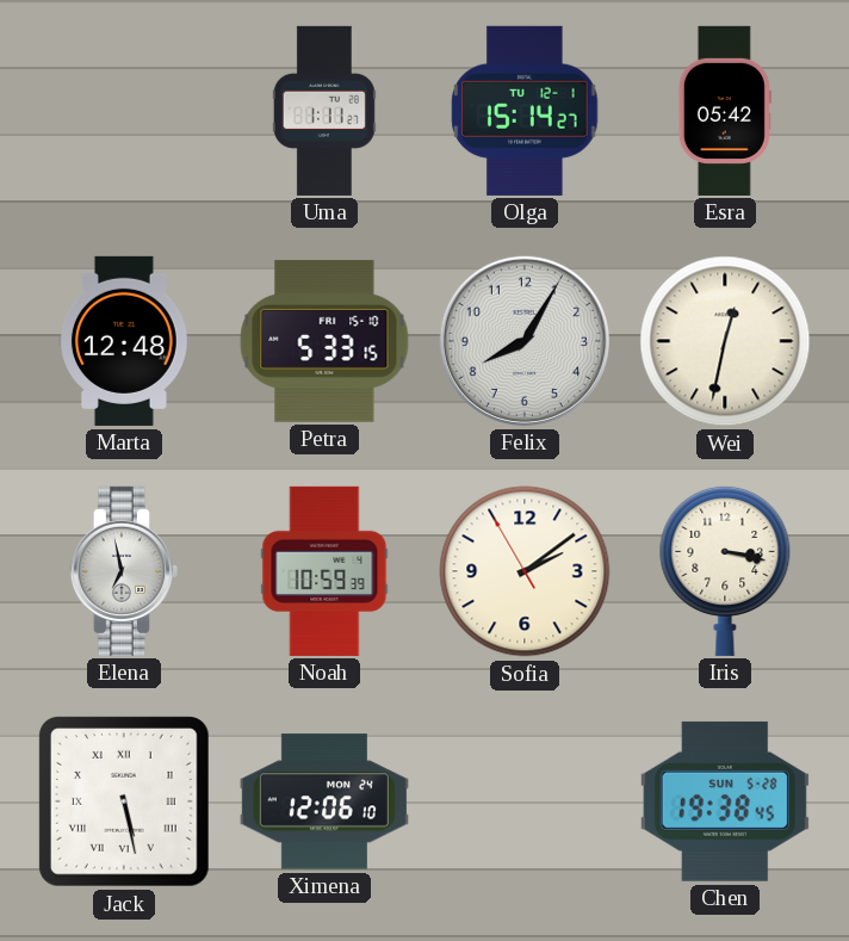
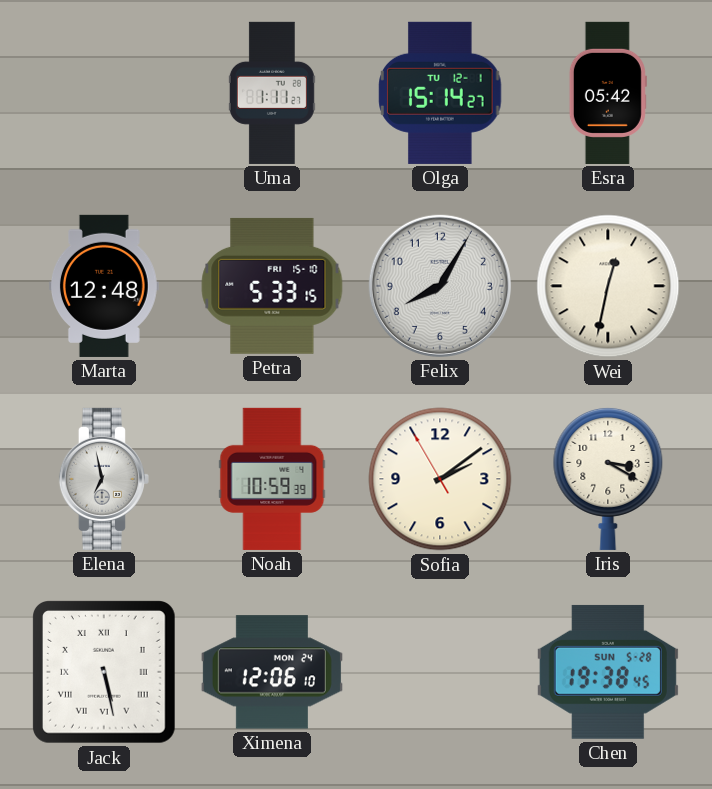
Iris: 3:17 -> 3:20 (608, 478)
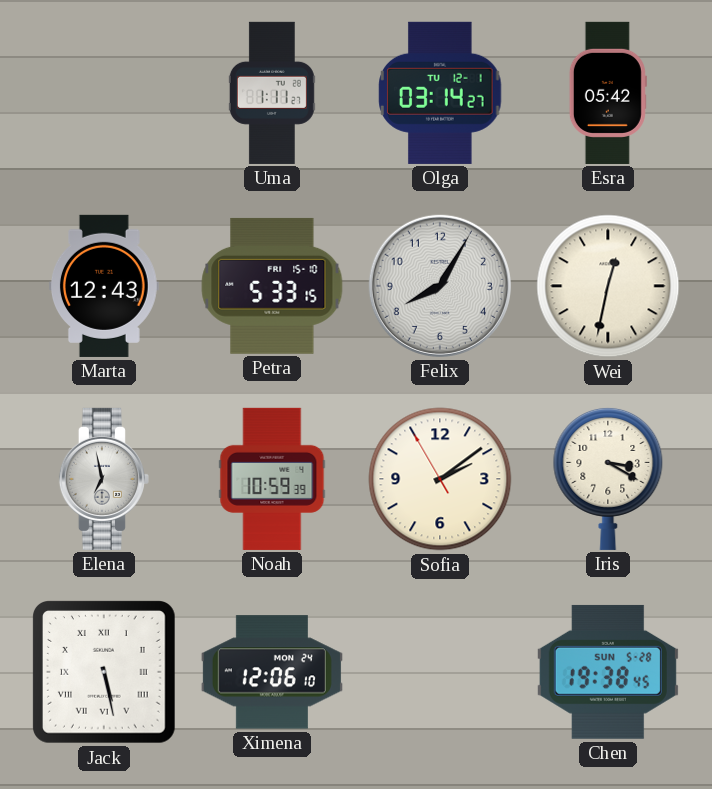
Olga: 15:14 -> 03:14 (440, 93)
Marta: 12:48 -> 12:43 (104, 286)
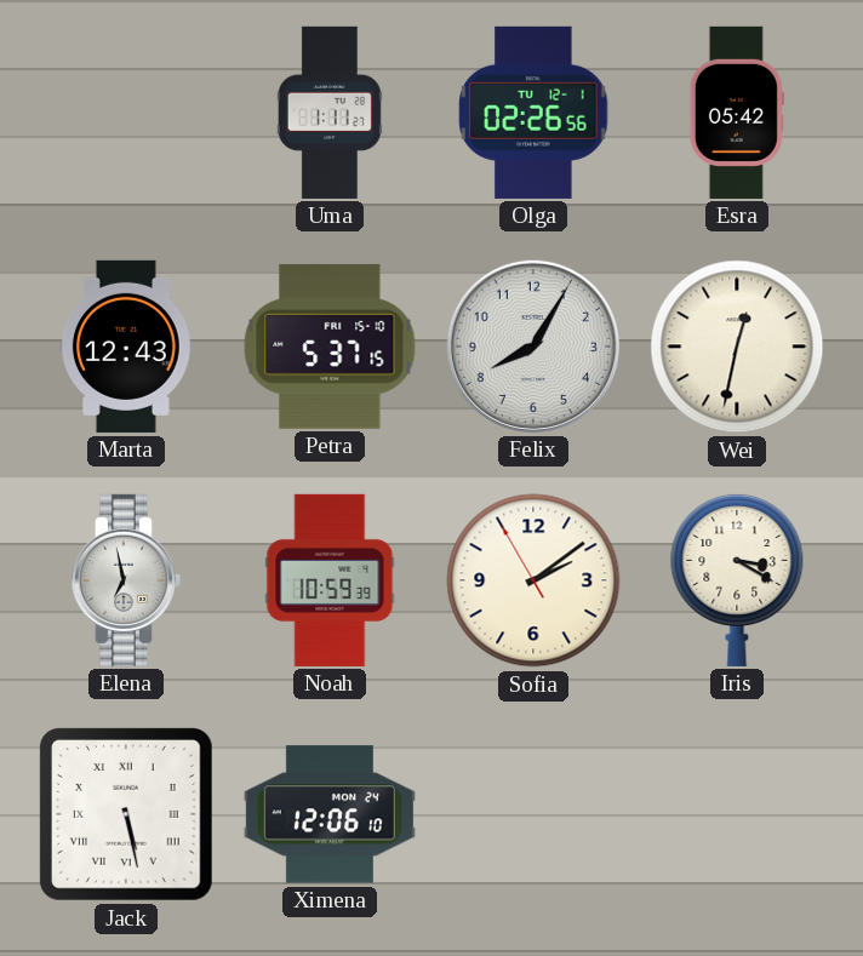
Olga: 03:14 -> 02:26 (533, 113)
Petra: 5:33 -> 5:37 (330, 347)
Chen: 19:38 -> none (608, 672)
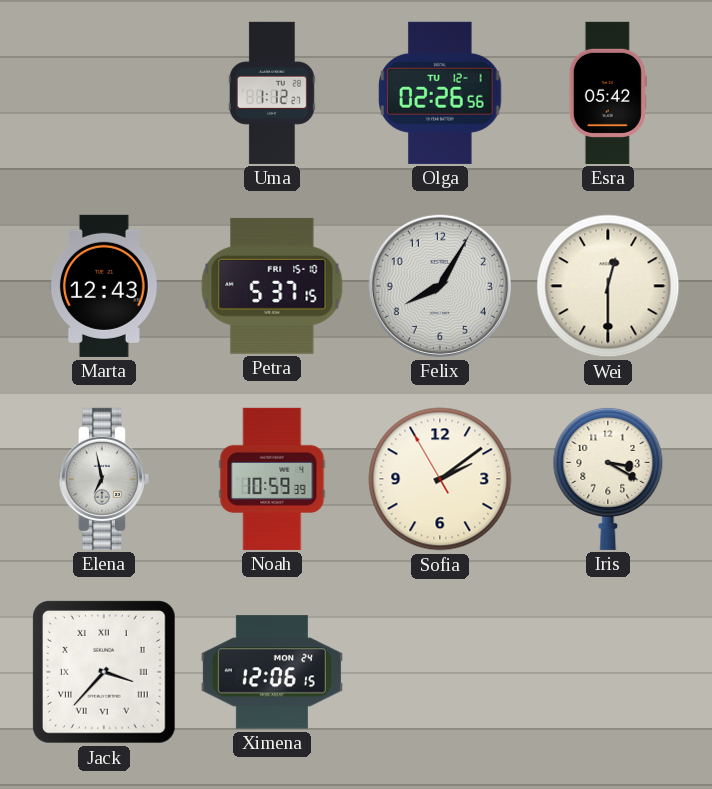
Uma: 1:11 -> 1:12 (272, 93)
Wei: 12:32 -> 12:30 (608, 286)
Jack: 5:28 -> 3:37 (105, 673)
Ximena: 12:06:10 -> 12:06:15 (272, 672)
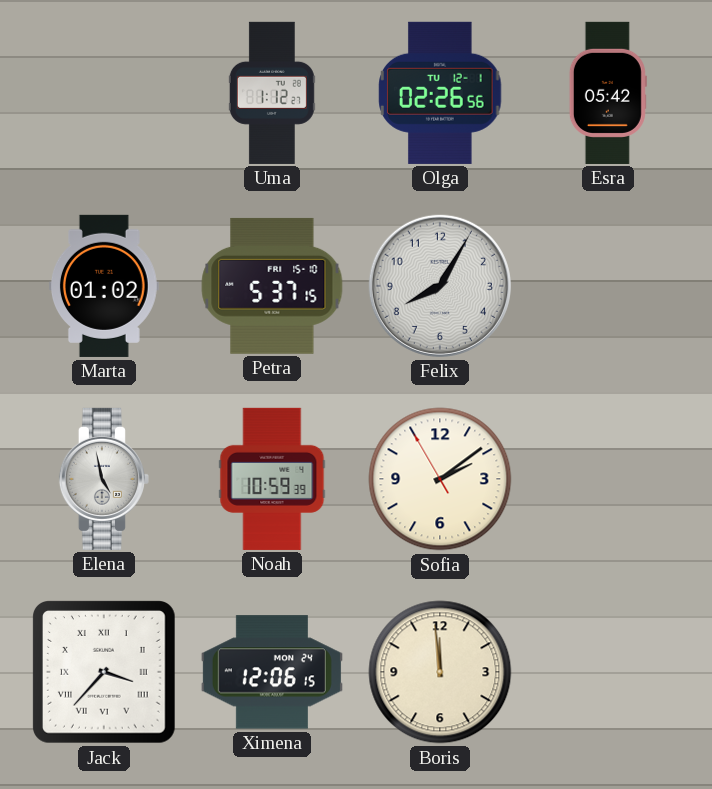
Marta: 12:43 -> 01:02 (104, 286)
Wei: 12:30 -> none (608, 286)
Elena: 6:58 -> 4:58 (104, 479)
Iris: 3:20 -> none (608, 478)
Boris: none -> 11:59 (440, 672)
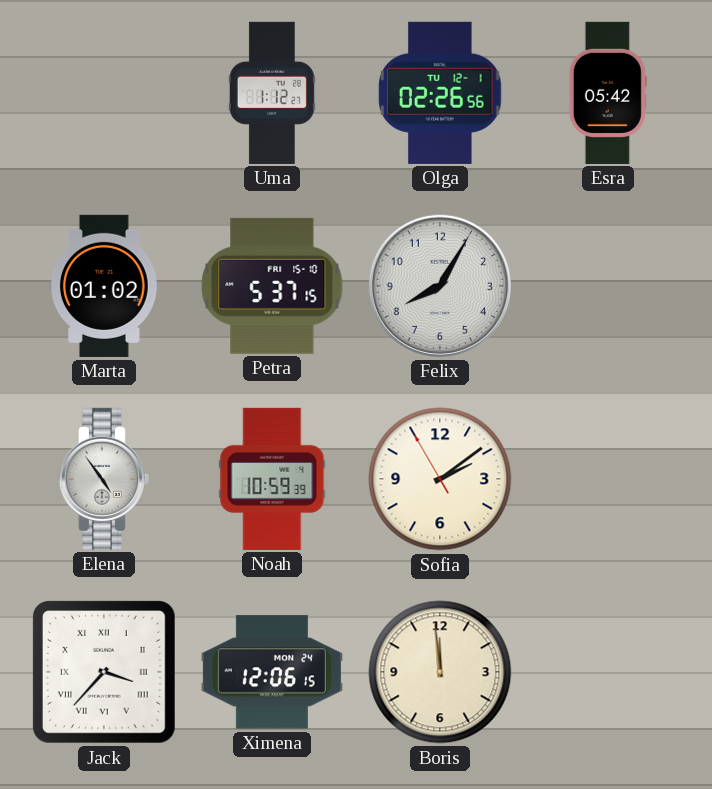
Elena: 4:58 -> 4:54 (104, 479)
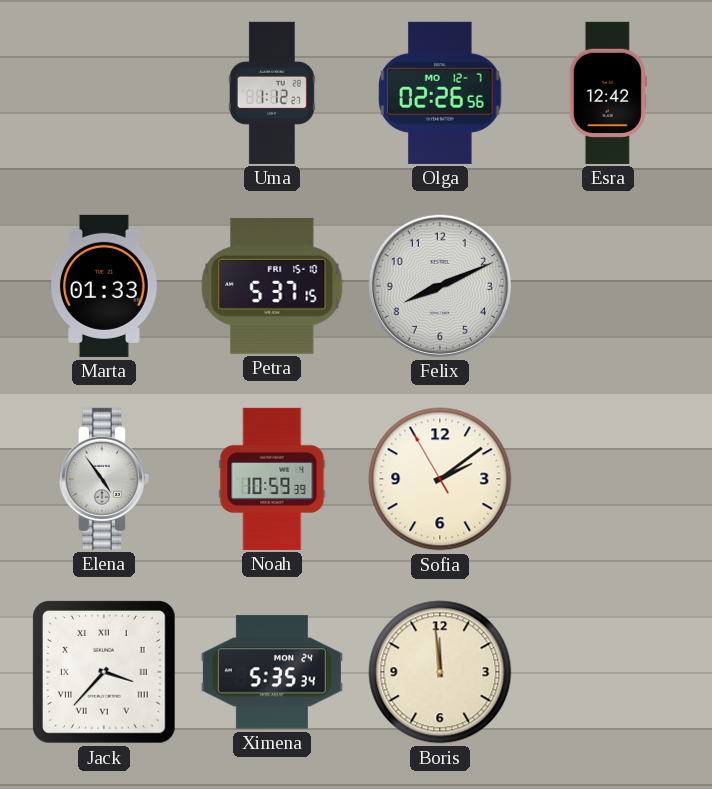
Olga date: TU 12-1 -> MO 12-7 (440, 93)
Esra: 05:42 -> 12:42 (608, 93)
Marta: 01:02 -> 01:33 (104, 286)
Felix: 8:05 -> 8:11 (440, 286)
Ximena: 12:06 -> 5:35 (272, 672)
